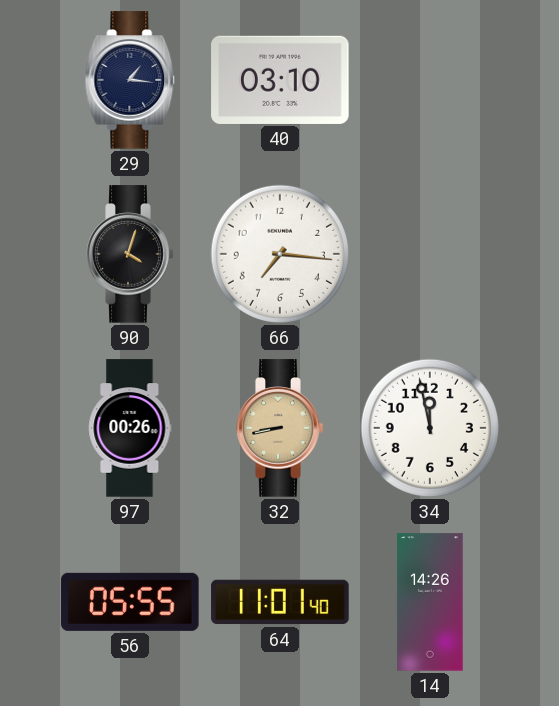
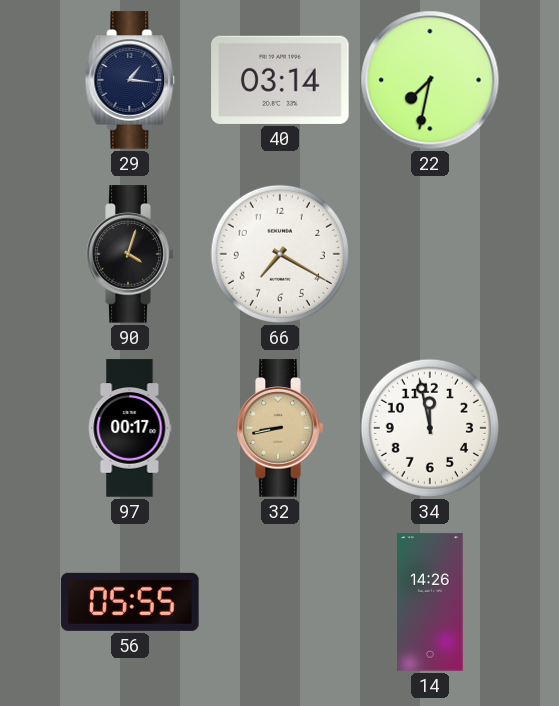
40: 03:10 -> 03:14 (280, 80)
22: none -> 7:32 (430, 80)
66: 7:16 -> 7:20 (280, 254)
97: 00:26 -> 00:17 (130, 428)
64: 11:01 -> none (280, 602)
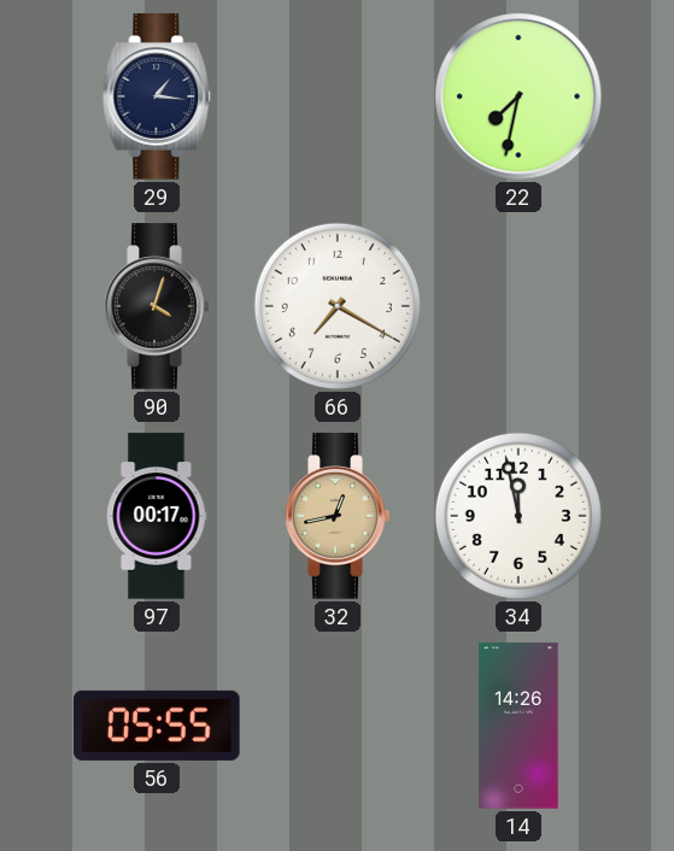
40: 03:14 -> none (280, 80)
32: 8:43 -> 12:43 (338, 516)
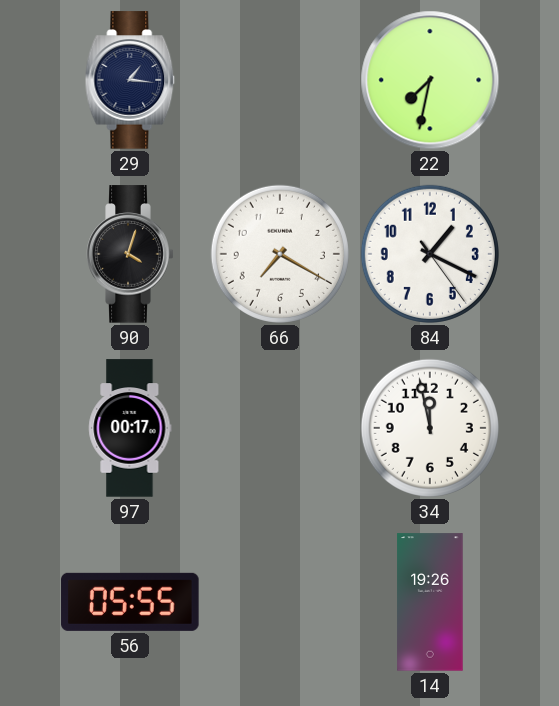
84: none -> 1:19 (430, 254)
32: 12:43 -> none (338, 516)
14: 14:26 -> 19:26 (430, 602)
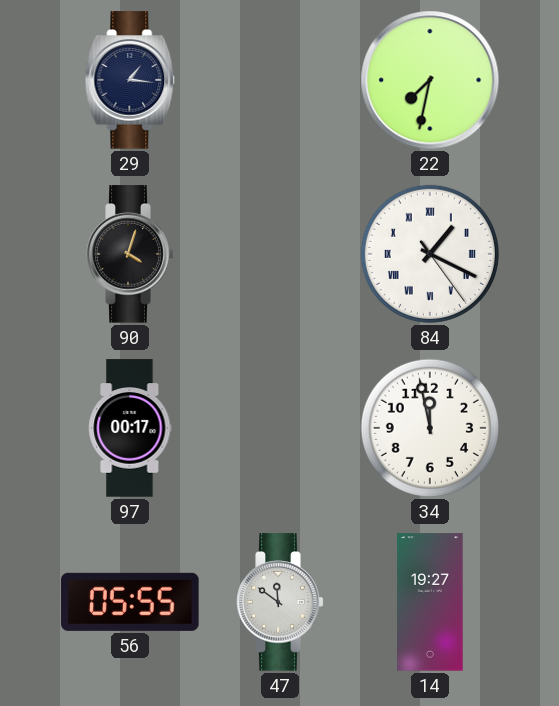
66: 7:20 -> none (280, 254)
84 numerals: Arabic -> Roman (430, 254)
47: none -> 11:51 (280, 602)
14: 19:26 -> 19:27 (430, 602)
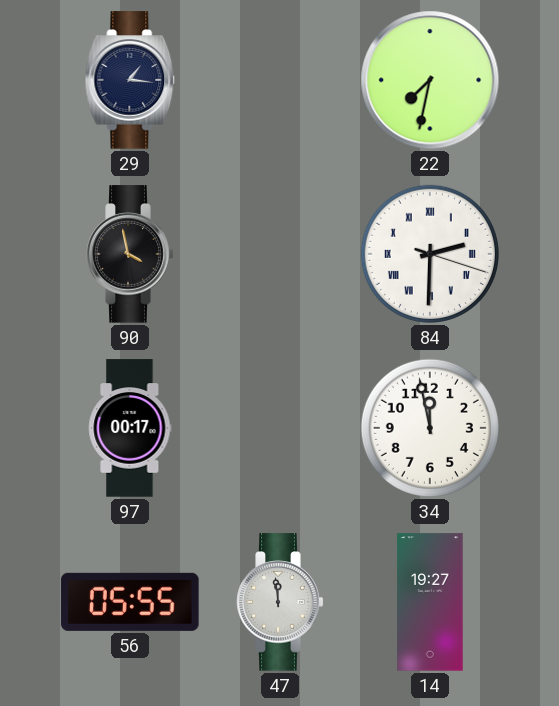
90: 4:03 -> 3:58 (130, 254)
84: 1:19 -> 2:30 (430, 254)
47: 11:51 -> 11:59 (280, 602)
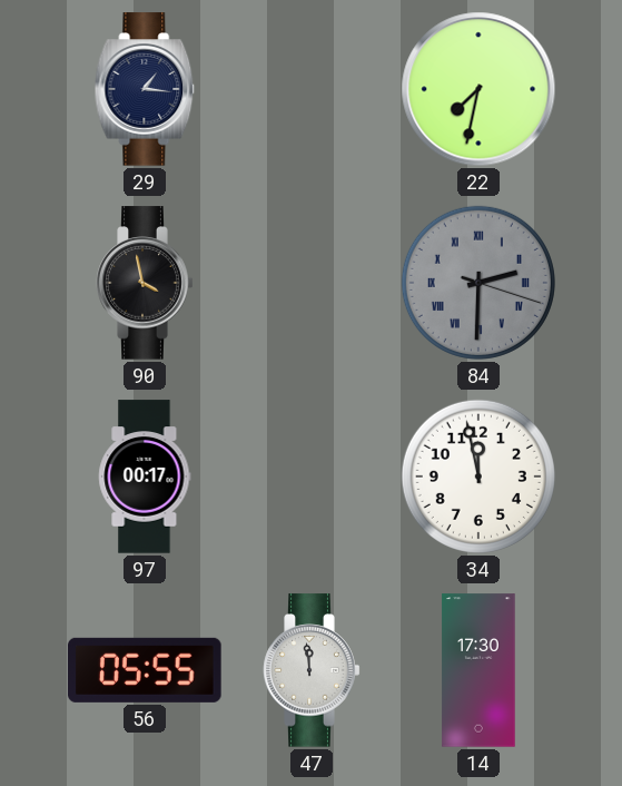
84 dial: white -> grey (478, 283)
14: 19:27 -> 17:30 (478, 670)
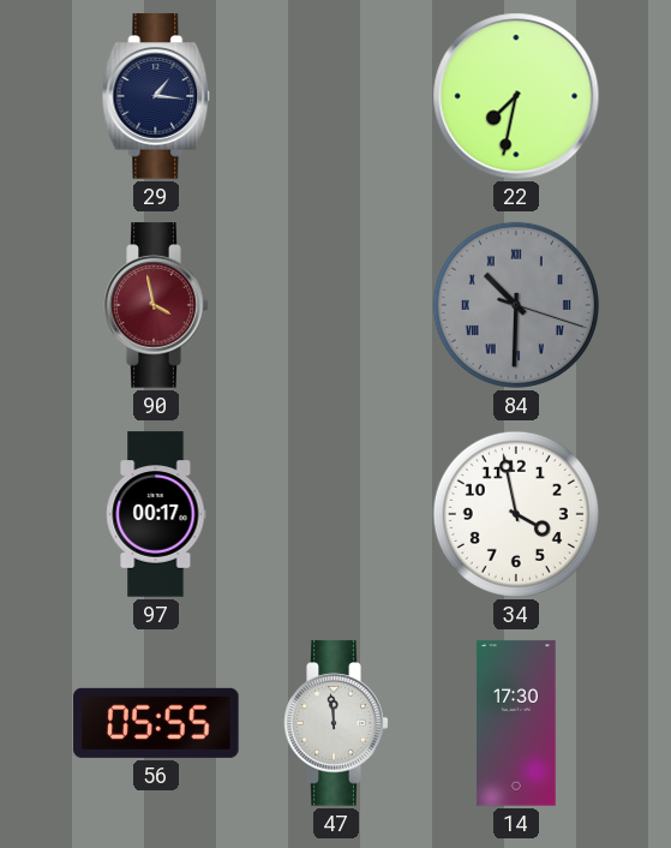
90 dial: black -> burgundy (156, 305)
84: 2:30 -> 10:30 (516, 305)
34: 11:58 -> 3:58 (516, 514)
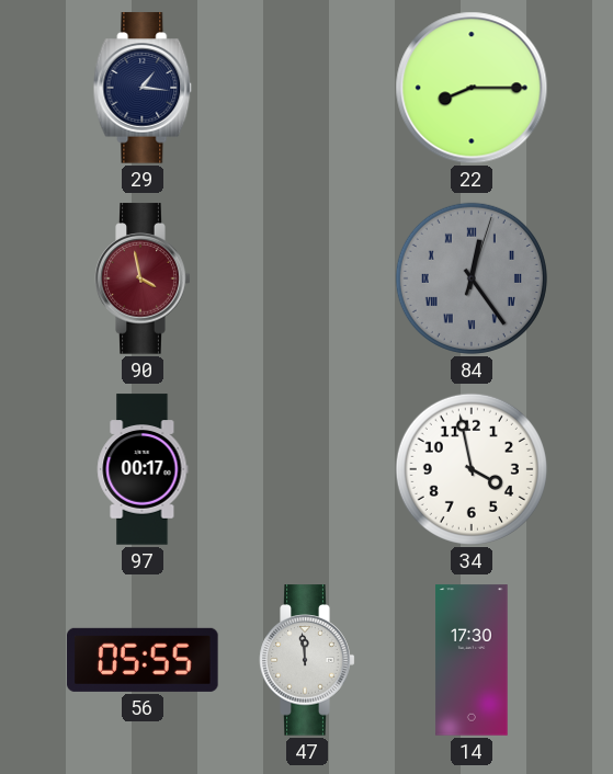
22: 7:32 -> 8:15 (472, 88)
84: 10:30 -> 12:24 (472, 278)
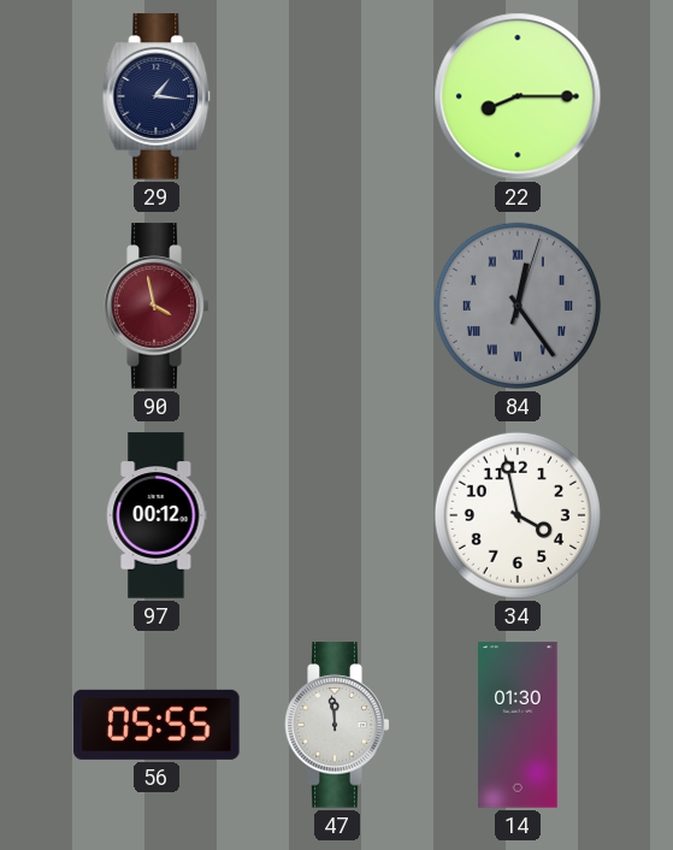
97: 00:17 -> 00:12 (157, 515)
14: 17:30 -> 01:30 (518, 725)
